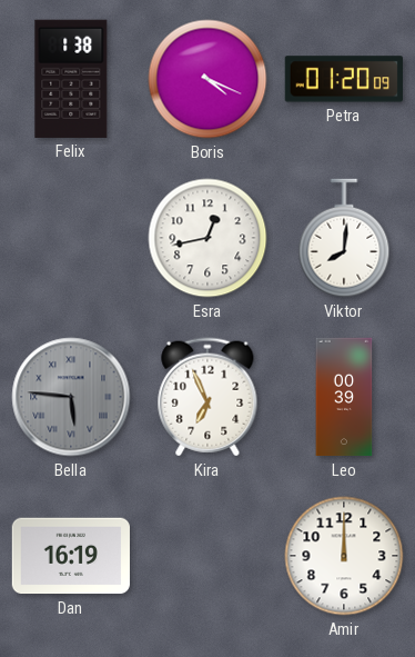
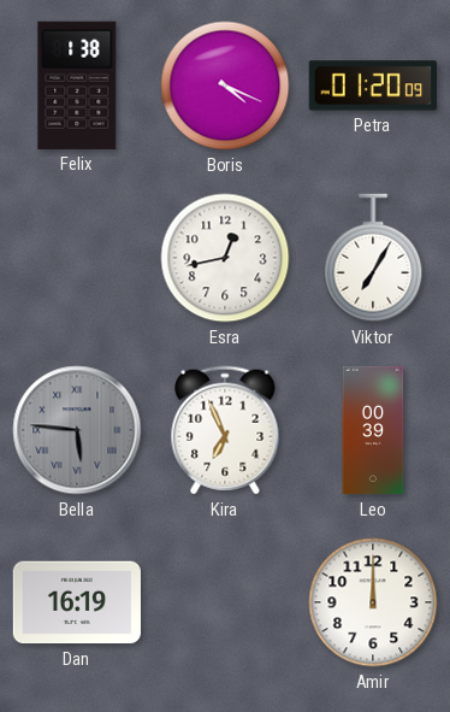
Viktor: 8:01 -> 7:05 (373, 258)
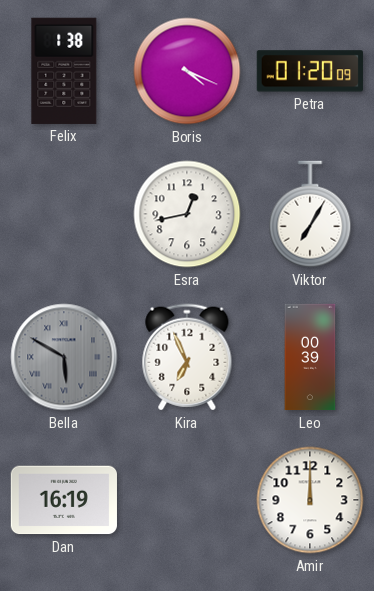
Bella: 5:46 -> 5:50 (64, 357)
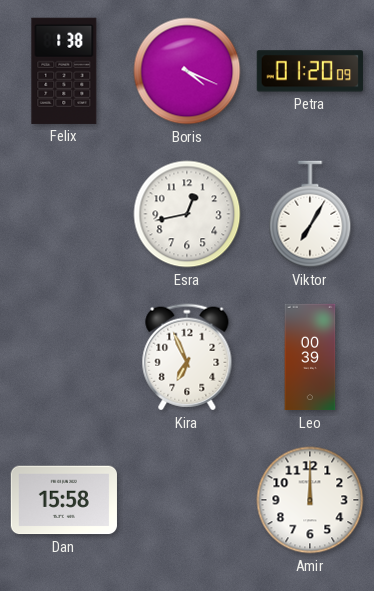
Bella: 5:50 -> none (64, 357)
Dan: 16:19 -> 15:58 (63, 500)
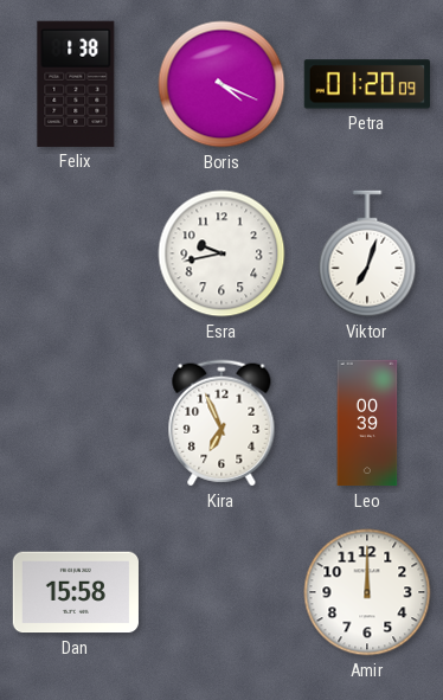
Esra: 12:43 -> 9:43 (221, 253)
Viktor: 7:05 -> 7:03 (367, 253)
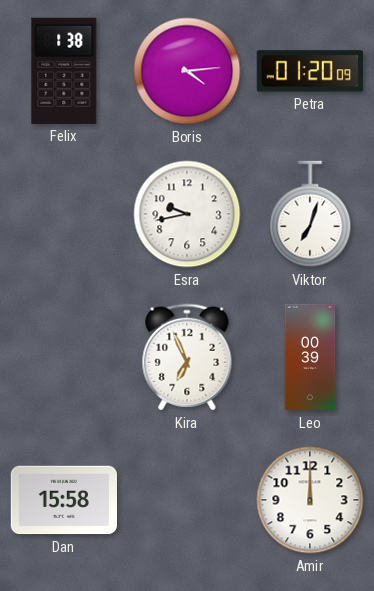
Boris: 4:19 -> 4:14 (187, 71)
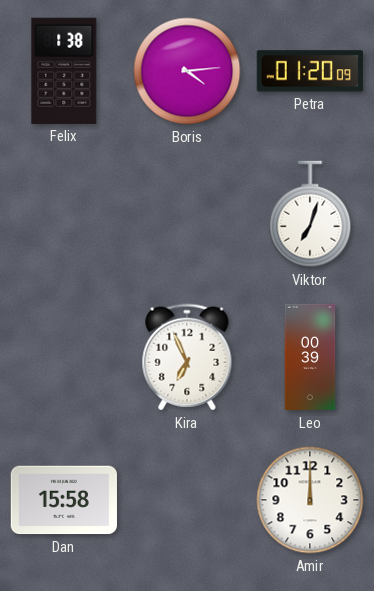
Esra: 9:43 -> none (187, 214)
